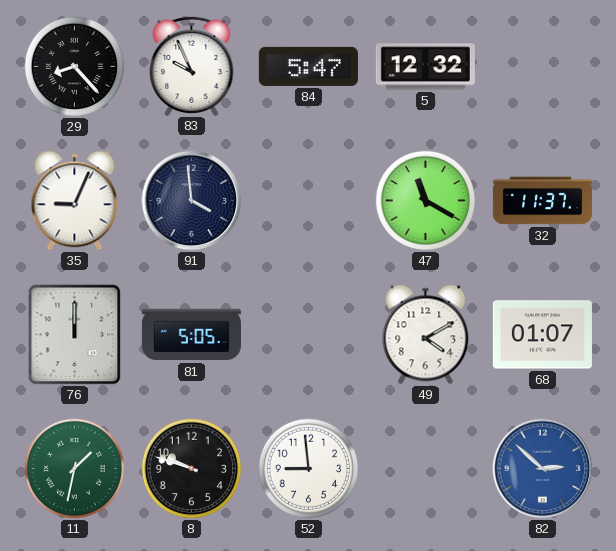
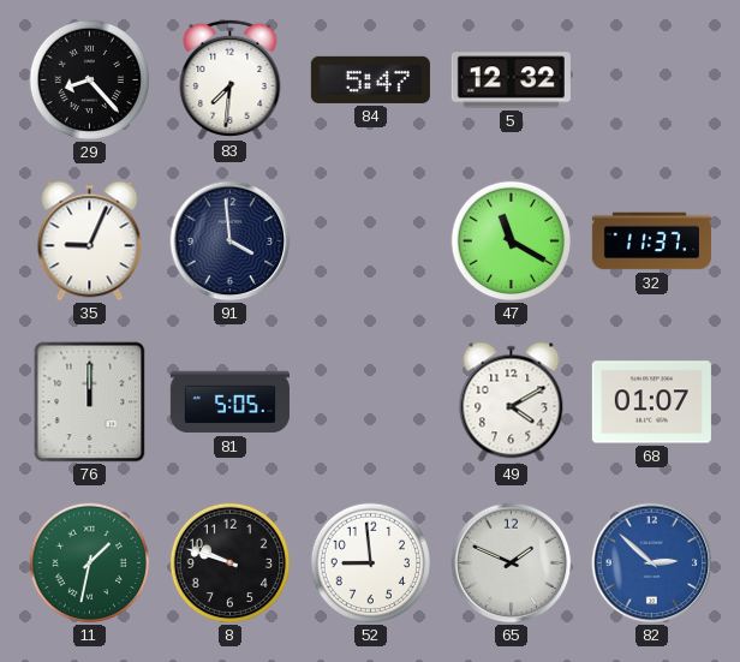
83: 9:56 -> 7:31 (231, 78)
65: none -> 1:49 (512, 563)
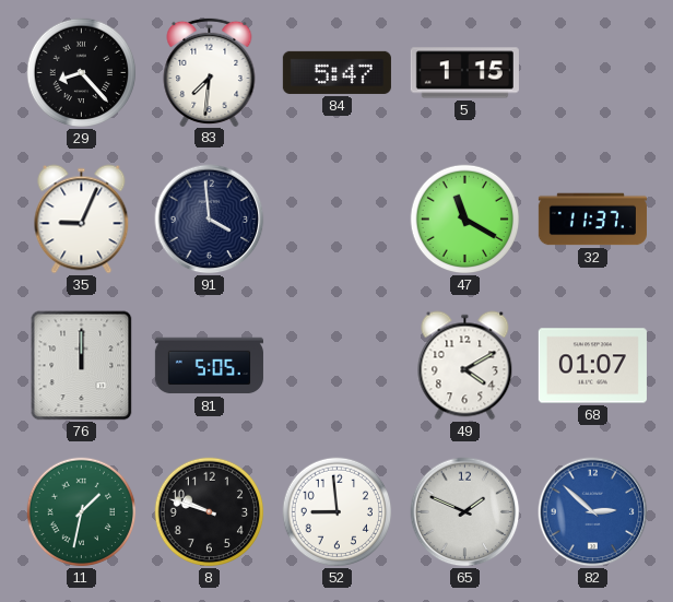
5: 12:32 -> 1:15 (464, 73)
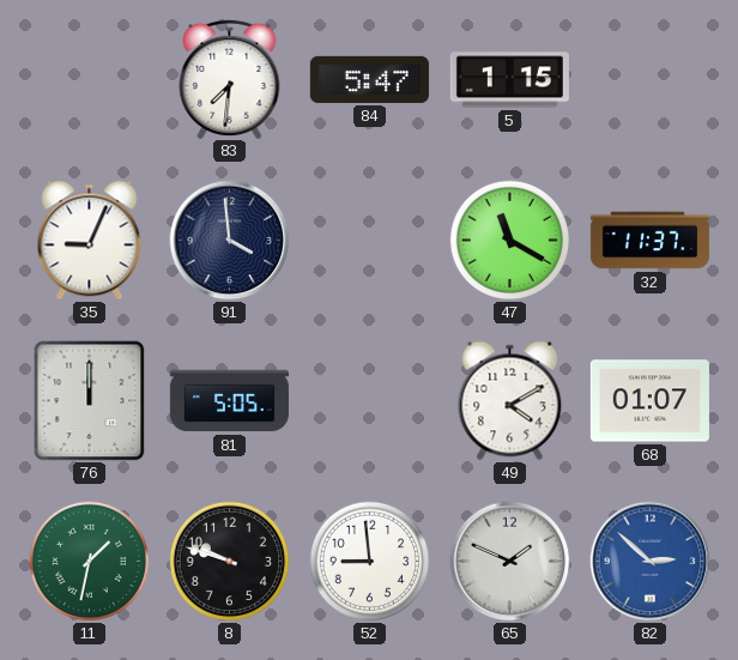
29: 8:23 -> none (82, 73)
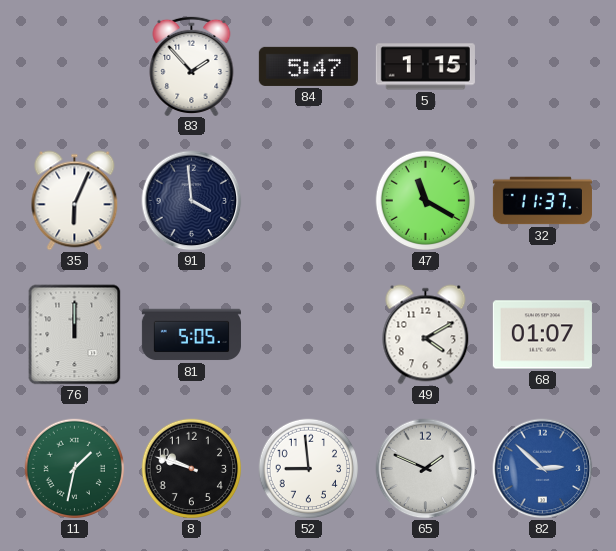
83: 7:31 -> 1:53 (192, 65)
35: 9:04 -> 6:04 (75, 201)
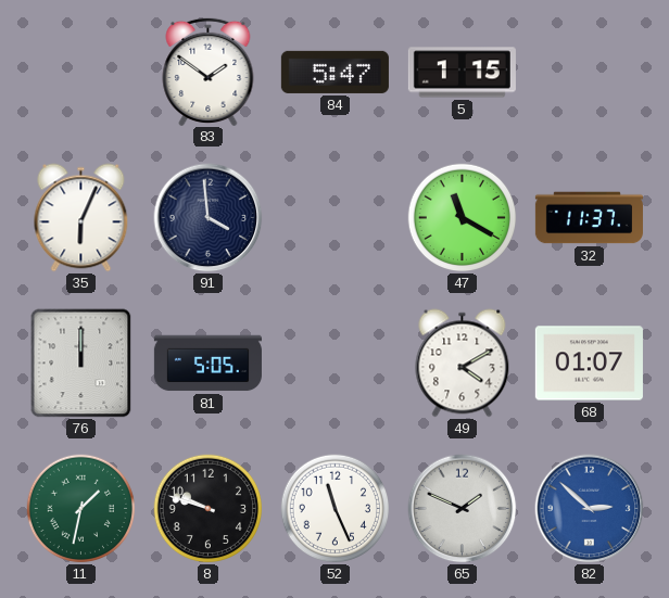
83: 1:53 -> 1:51 (209, 71)
52: 8:59 -> 11:26 (336, 509)
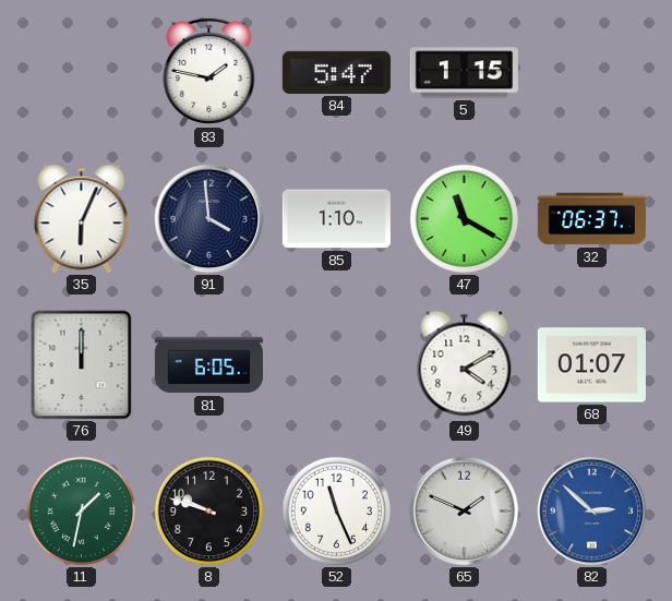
83: 1:51 -> 1:47 (209, 71)
85: none -> 1:10 (336, 219)
32: 11:37 -> 06:37 (591, 219)
81: 5:05 -> 6:05 (208, 365)
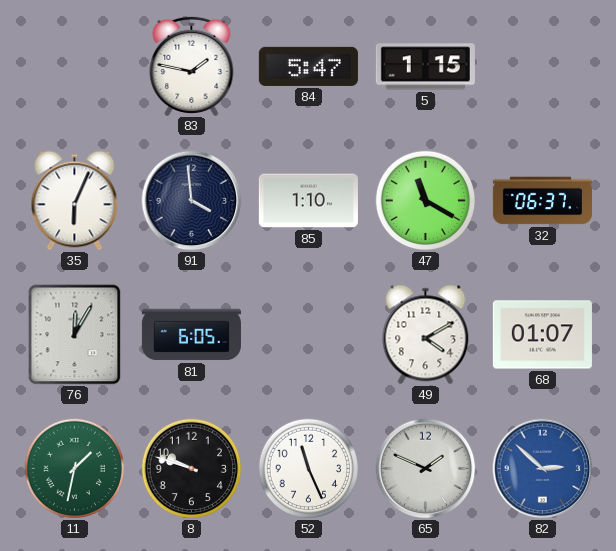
76: 12:00 -> 12:05 (75, 335)
